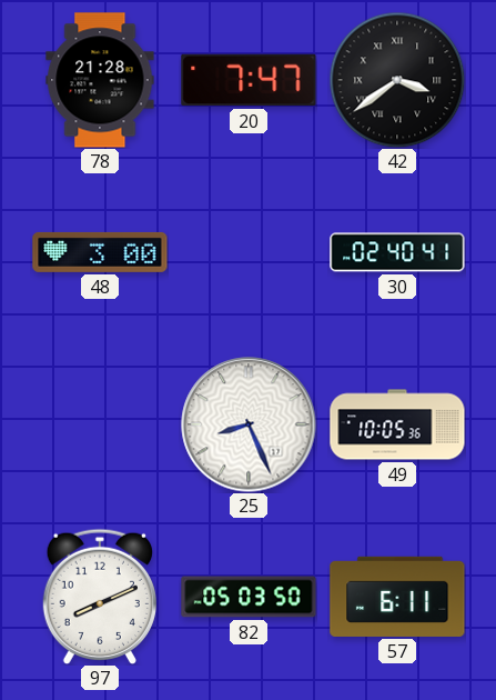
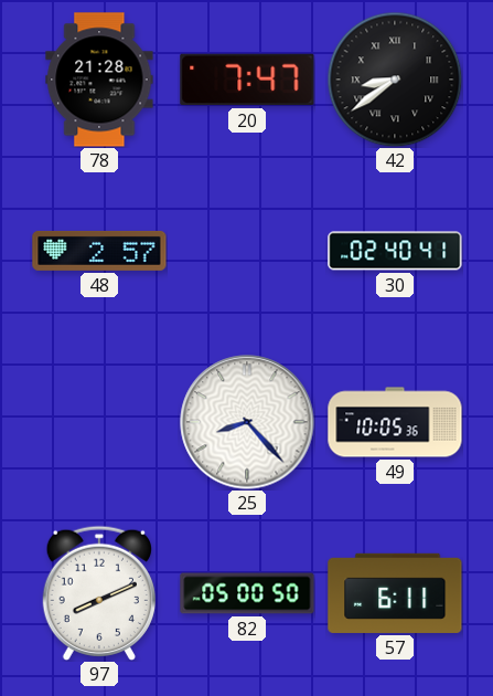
42: 3:39 -> 8:39 (395, 80)
48: 3:00 -> 2:57 (99, 251)
25: 8:26 -> 8:23 (247, 422)
82: 05:03 -> 05:00 (247, 593)
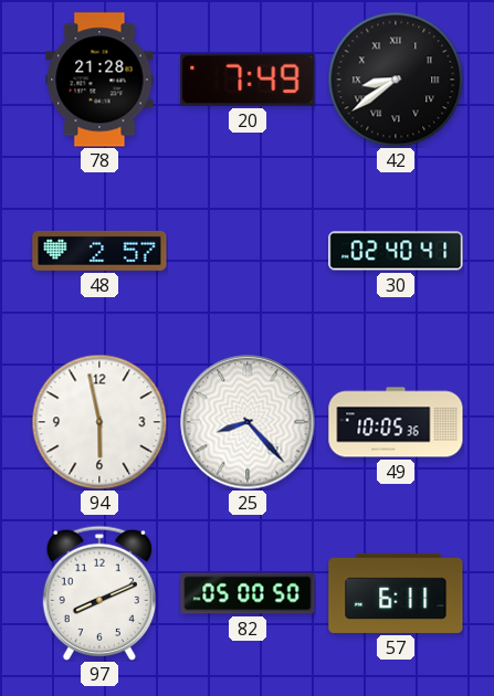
20: 7:47 -> 7:49 (248, 80)
94: none -> 5:58 (99, 422)
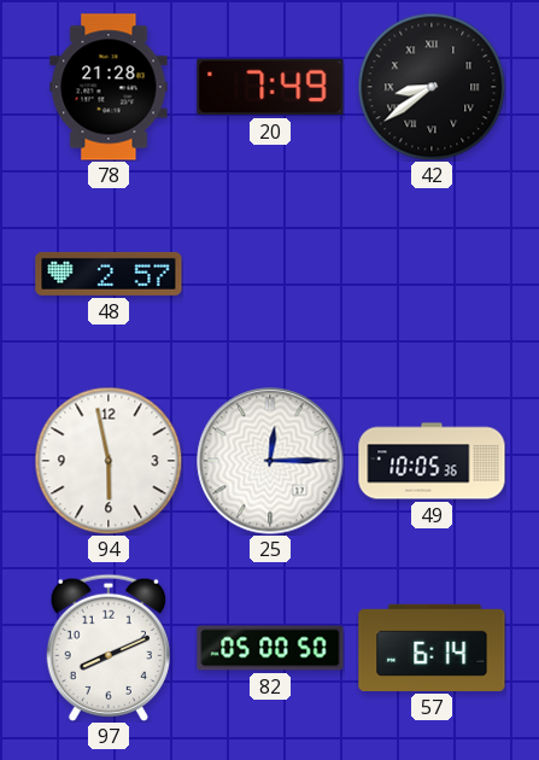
30: 02:40 -> none (396, 251)
25: 8:23 -> 12:15 (270, 461)
57: 6:11 -> 6:14 (432, 648)
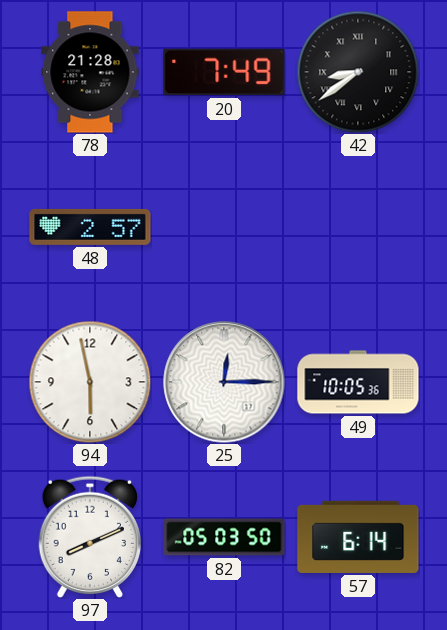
82: 05:00 -> 05:03 (224, 537)
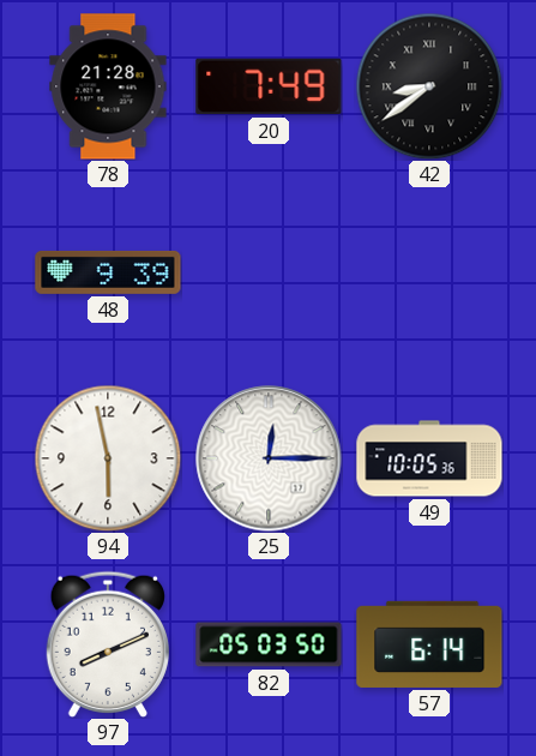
48: 2:57 -> 9:39 (108, 272)
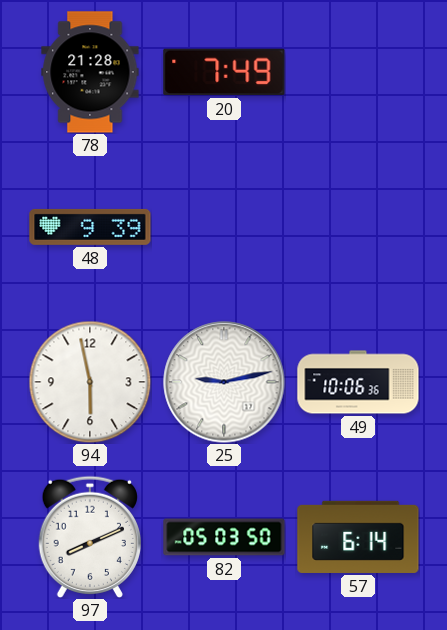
42: 8:39 -> none (429, 86)
25: 12:15 -> 9:13 (224, 382)
49: 10:05 -> 10:06 (358, 382)
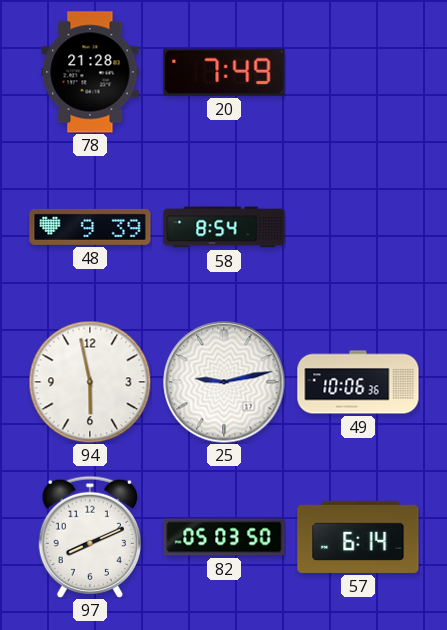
58: none -> 8:54 (224, 227)
